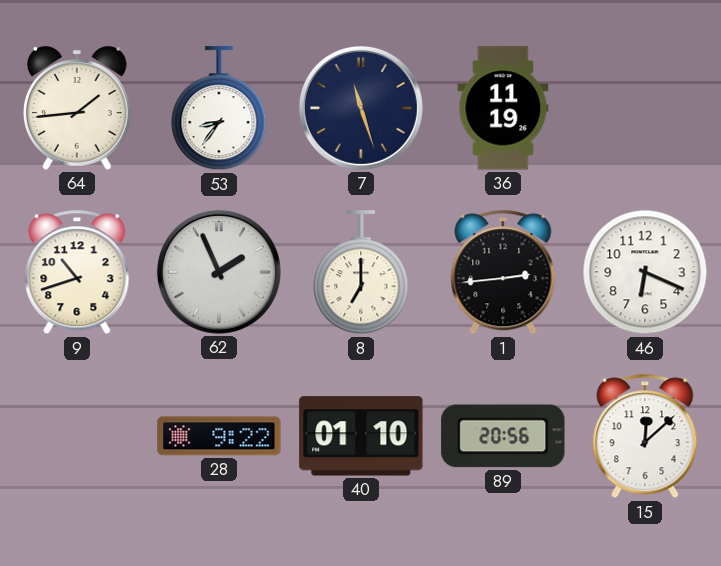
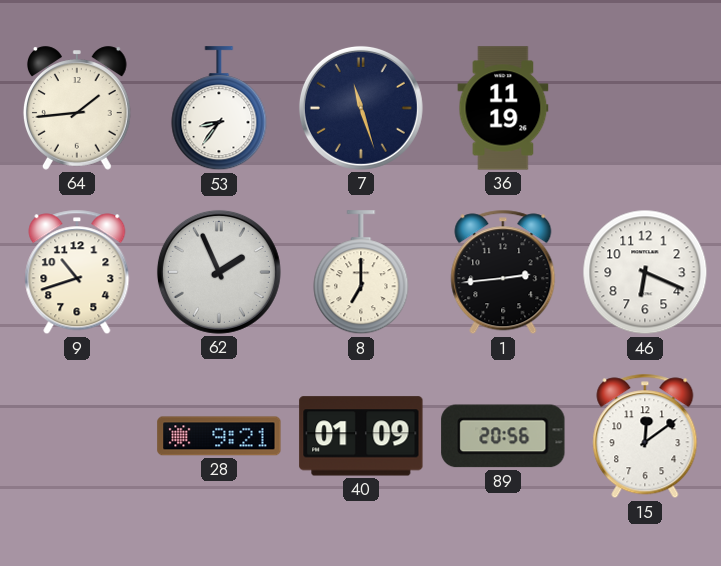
28: 9:22 -> 9:21 (219, 436)
40: 01:10 -> 01:09 (361, 436)
15: 12:08 -> 12:09 (645, 436)
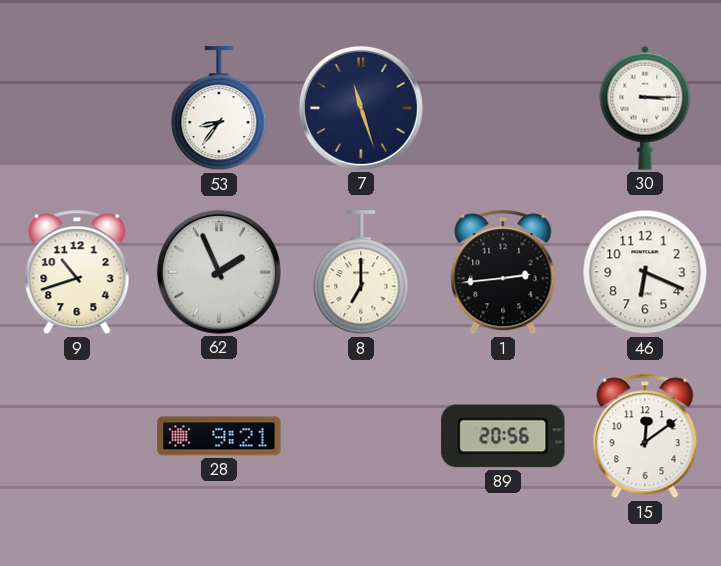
64: 1:44 -> none (77, 108)
36: 11:19 -> none (503, 108)
30: none -> 3:15 (645, 108)
40: 01:09 -> none (361, 436)
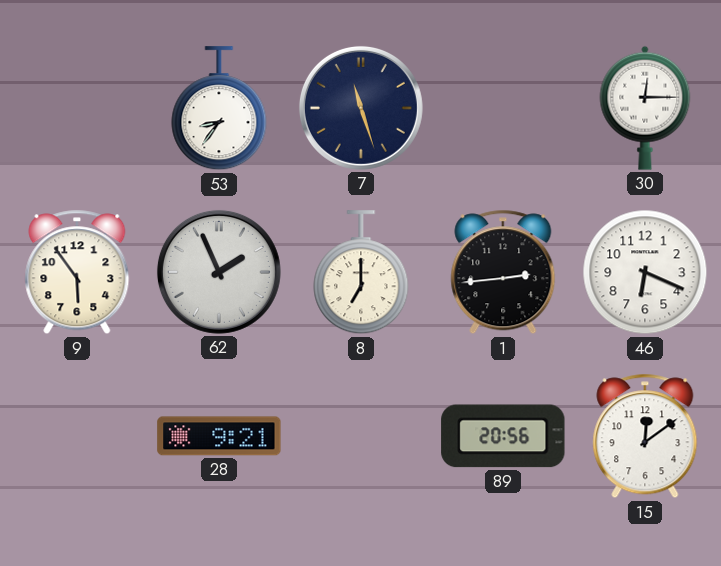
30: 3:15 -> 12:15 (645, 108)
9: 10:42 -> 5:54 (77, 272)
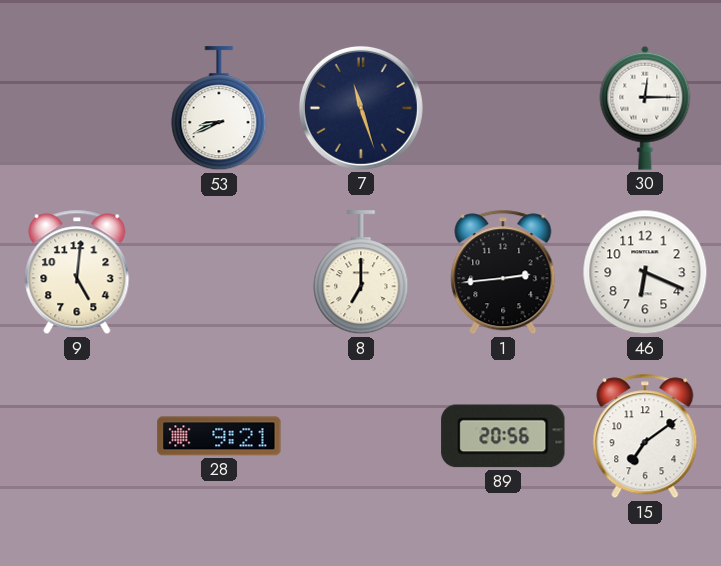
53: 8:36 -> 8:41 (219, 109)
9: 5:54 -> 5:01 (77, 272)
62: 1:56 -> none (219, 272)
15: 12:09 -> 7:09 (645, 436)
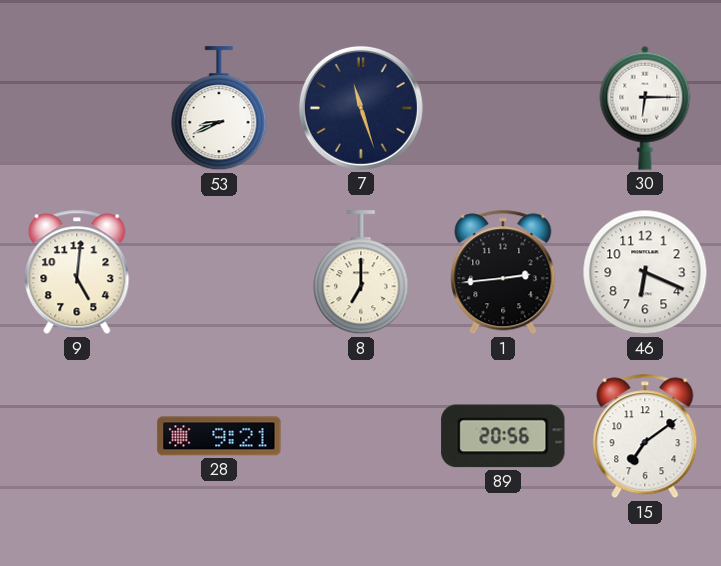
30: 12:15 -> 6:15 (645, 108)
